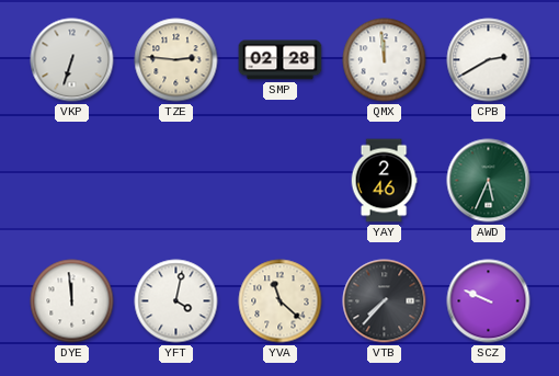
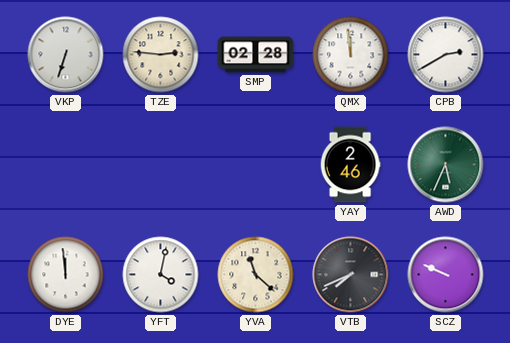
VTB: 7:37 -> 7:41 (351, 275)
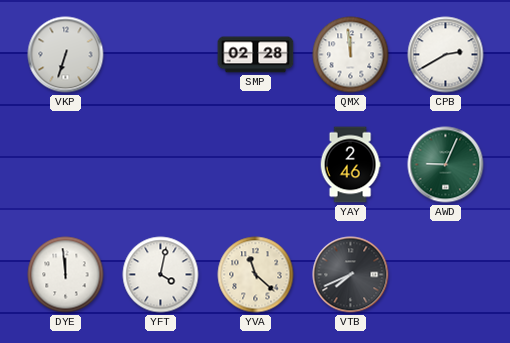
TZE: 2:46 -> none (161, 55)
AWD: 5:34 -> 9:04 (446, 165)
SCZ: 9:49 -> none (446, 275)
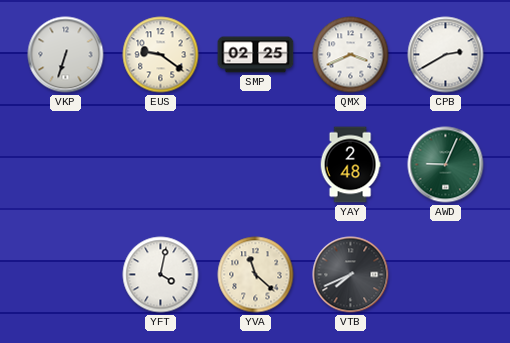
EUS: none -> 9:21 (161, 55)
SMP: 02:28 -> 02:25 (256, 55)
QMX: 11:59 -> 3:41 (351, 55)
YAY: 2:46 -> 2:48 (350, 165)
DYE: 11:59 -> none (66, 275)
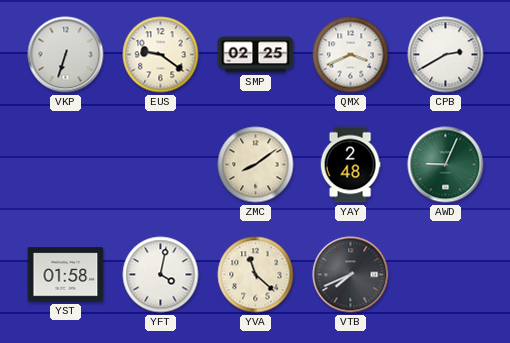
ZMC: none -> 8:09 (256, 165)
YST: none -> 01:58 (66, 275)
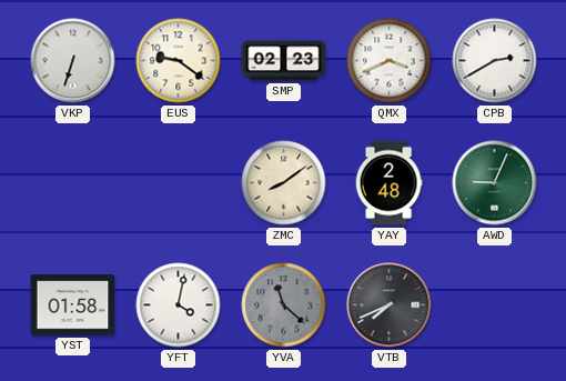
SMP: 02:25 -> 02:23 (284, 61)
YVA dial: cream -> grey (284, 305)
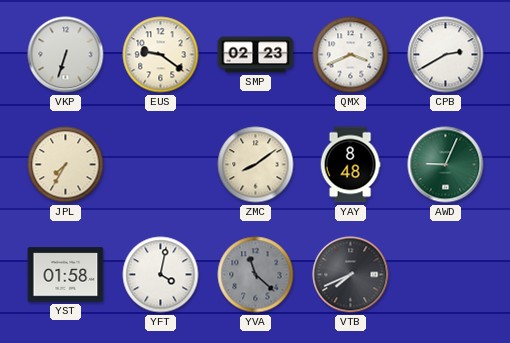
JPL: none -> 7:35 (66, 165)
YAY: 2:48 -> 8:48 (350, 165)
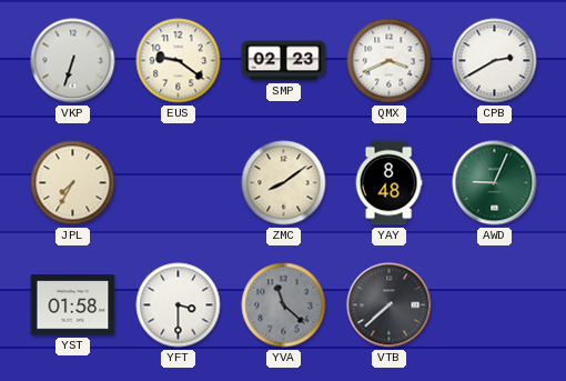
YFT: 4:02 -> 3:30 (179, 305)
VTB: 7:41 -> 7:38 (390, 305)
